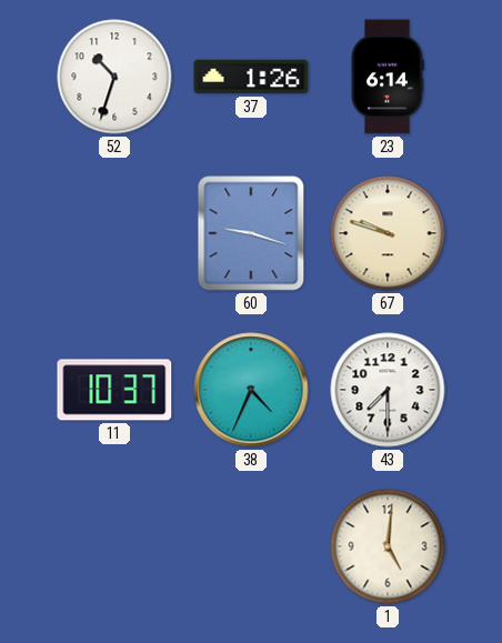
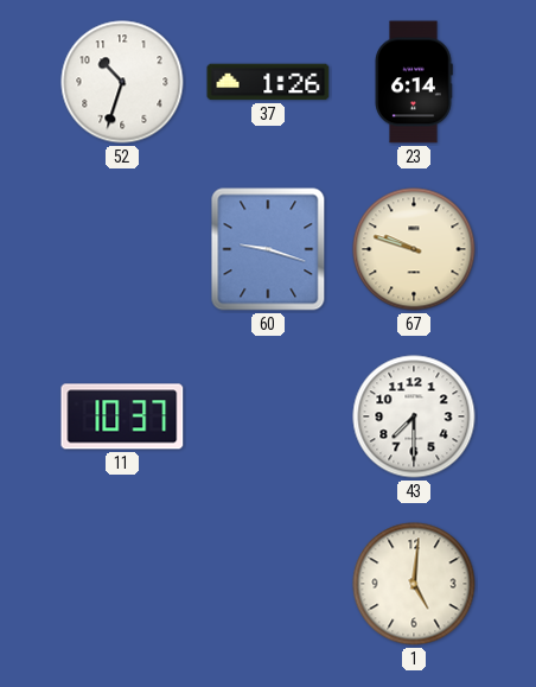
38: 4:34 -> none (251, 390)
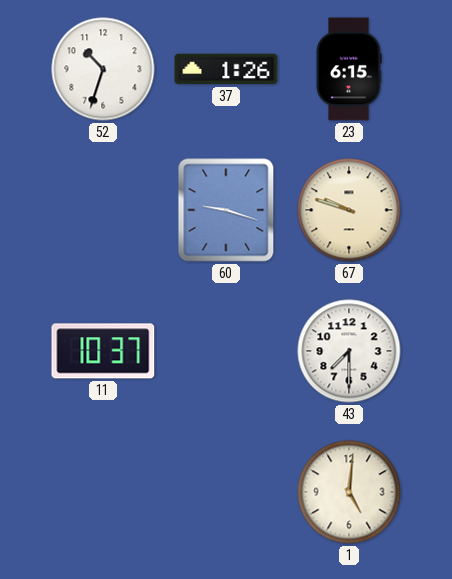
23: 6:14 -> 6:15 (349, 69)
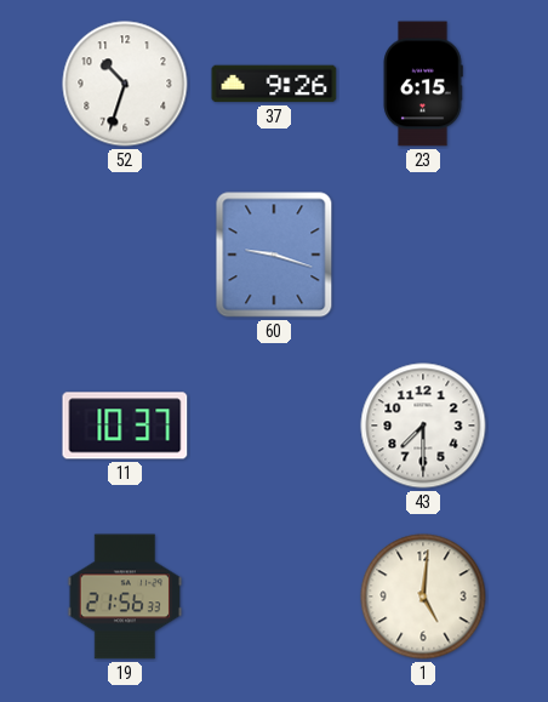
37: 1:26 -> 9:26 (274, 84)
67: 9:48 -> none (349, 210)
19: none -> 21:56 (125, 597)
